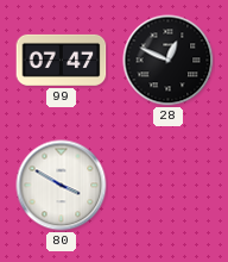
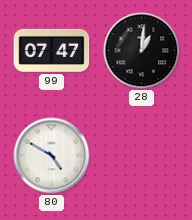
28: 12:49 -> 1:01 (142, 51)
80: 3:50 -> 4:50 (52, 156)
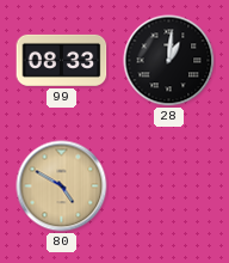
99: 07:47 -> 08:33 (62, 60)
80 dial: white -> champagne (62, 186)
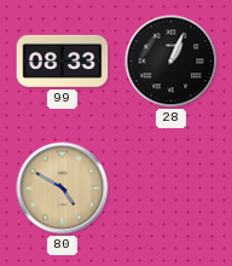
28: 1:01 -> 1:04 (172, 62)
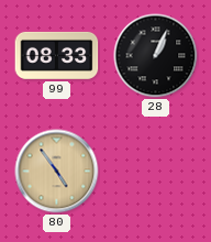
80: 4:50 -> 4:54 (57, 172)
